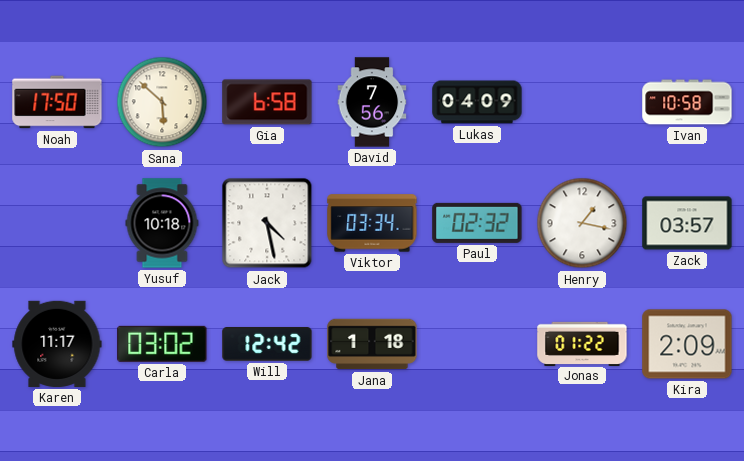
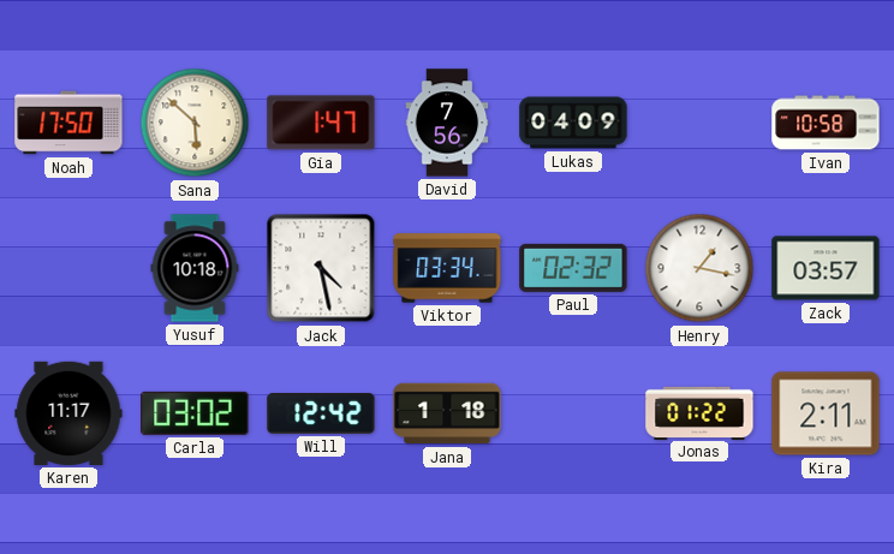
Gia: 6:58 -> 1:47 (321, 123)
Kira: 2:09 -> 2:11 (826, 413)
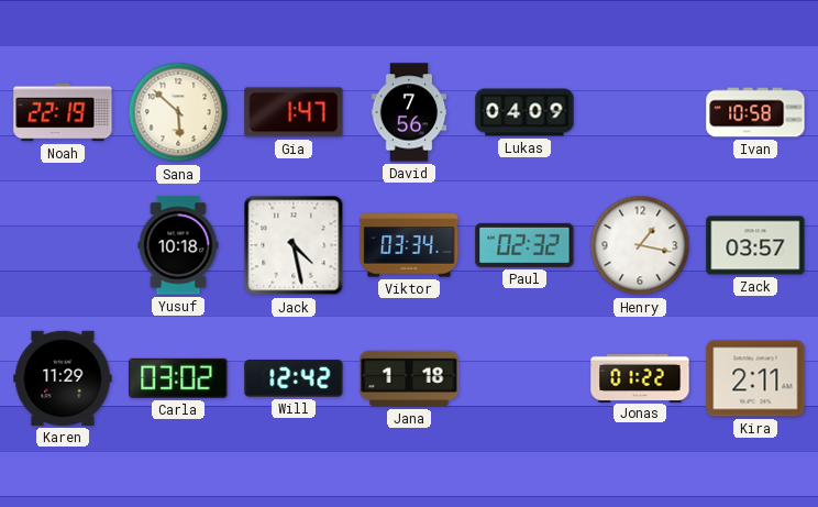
Noah: 17:50 -> 22:19 (63, 112)
Karen: 11:17 -> 11:29 (63, 378)
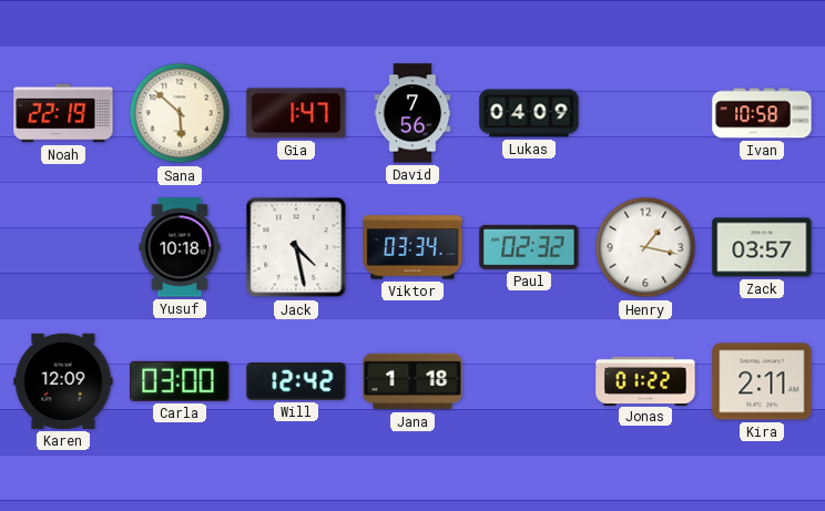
Karen: 11:29 -> 12:09 (63, 381)
Carla: 03:02 -> 03:00 (180, 381)
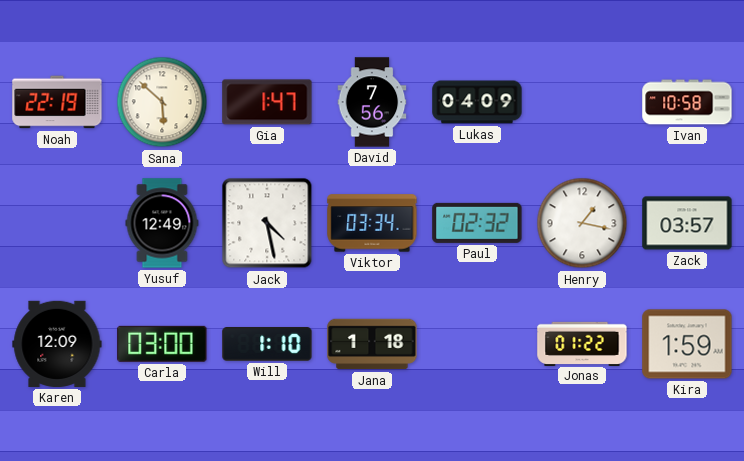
Yusuf: 10:18 -> 12:49 (162, 223)
Will: 12:42 -> 1:10 (267, 344)
Kira: 2:11 -> 1:59 (687, 344)
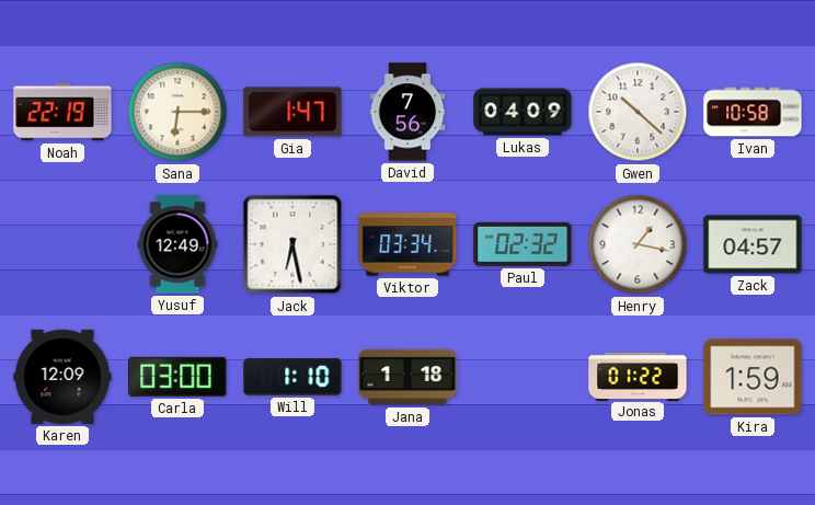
Sana: 5:52 -> 6:15 (177, 112)
Gwen: none -> 10:22 (638, 112)
Jack: 4:28 -> 6:28 (292, 244)
Zack: 03:57 -> 04:57 (753, 244)
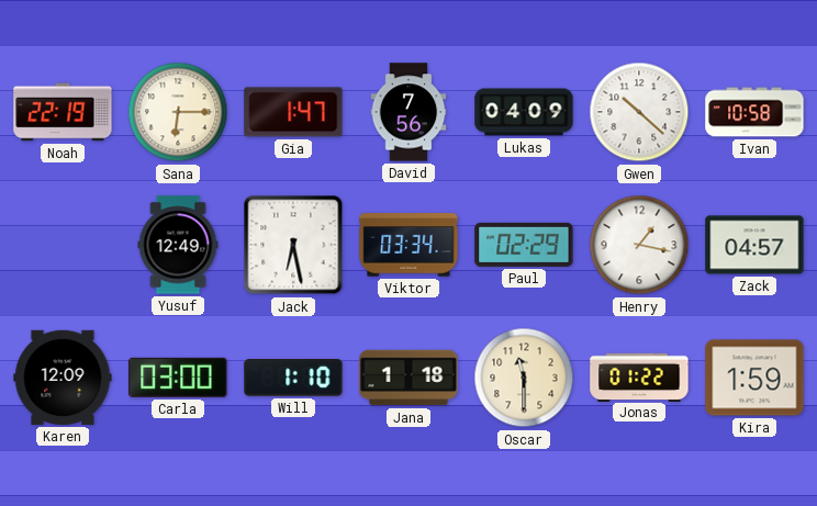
Paul: 02:32 -> 02:29 (524, 245)
Oscar: none -> 11:30 (524, 378)
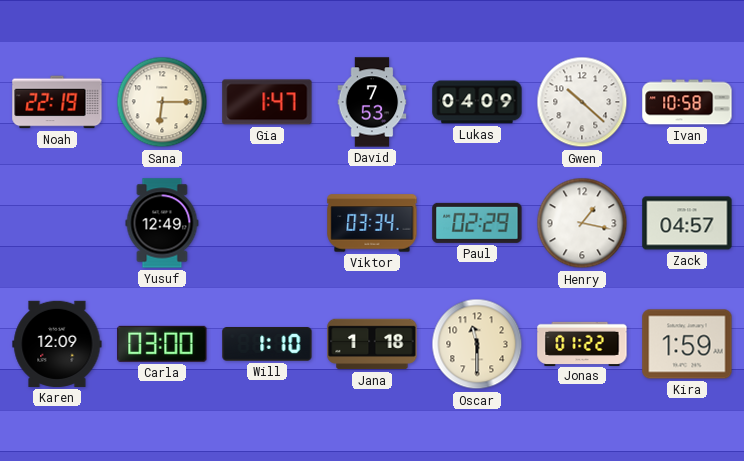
David: 7:56 -> 7:53 (372, 102)
Jack: 6:28 -> none (293, 245)
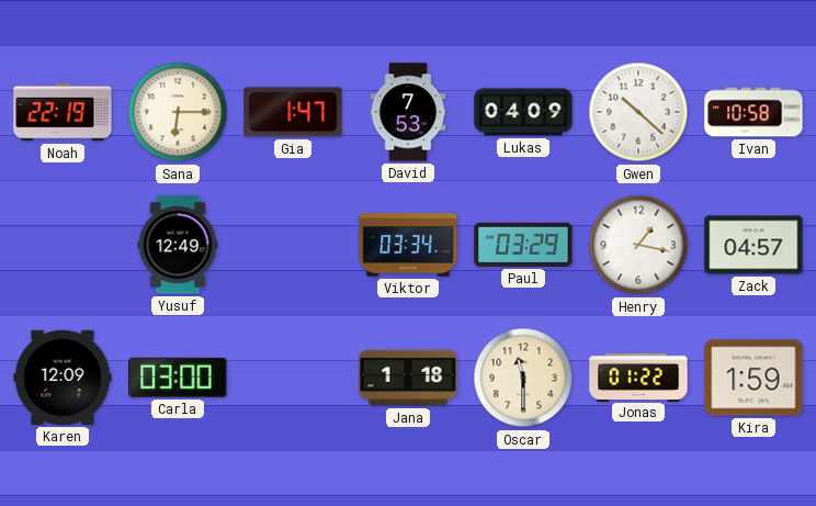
Paul: 02:29 -> 03:29 (523, 245)
Will: 1:10 -> none (267, 344)
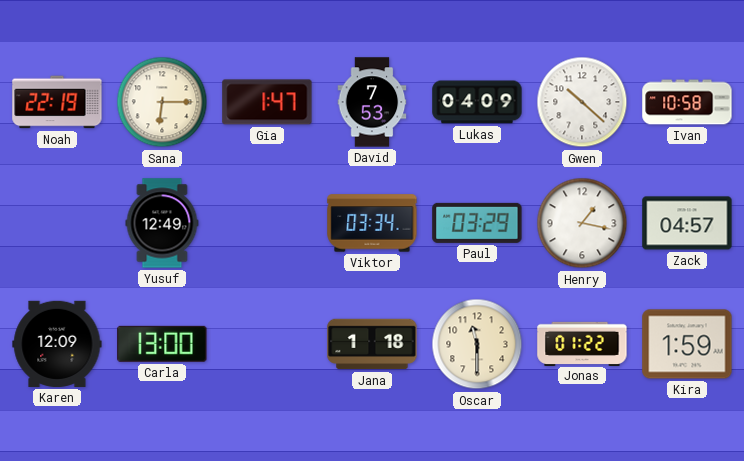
Carla: 03:00 -> 13:00 (162, 344)
